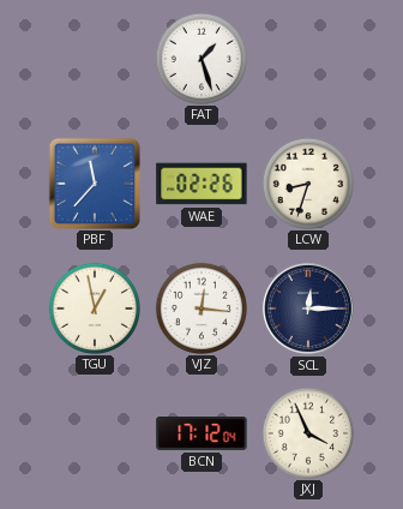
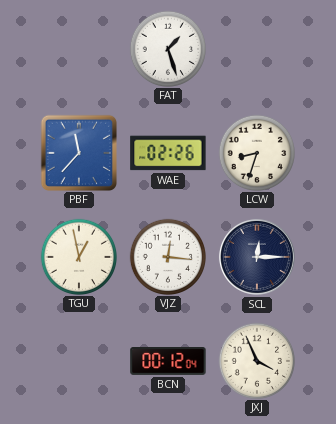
BCN: 17:12 -> 00:12 (168, 362)
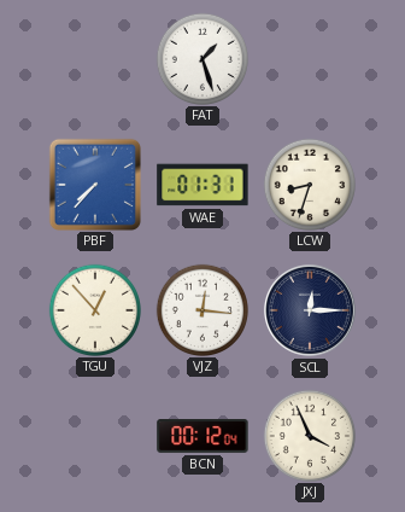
PBF: 11:37 -> 7:37 (94, 184)
WAE: 02:26 -> 01:31 (202, 185)
TGU: 12:58 -> 12:53 (94, 309)
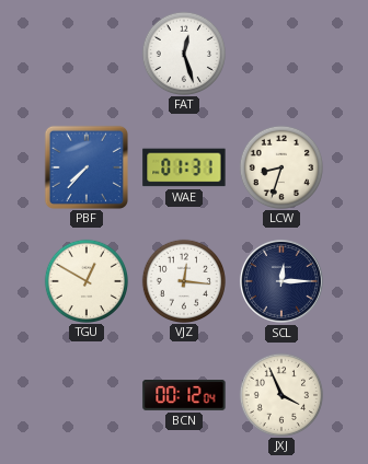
FAT: 1:27 -> 12:27 (183, 53)
TGU: 12:53 -> 12:50 (85, 280)
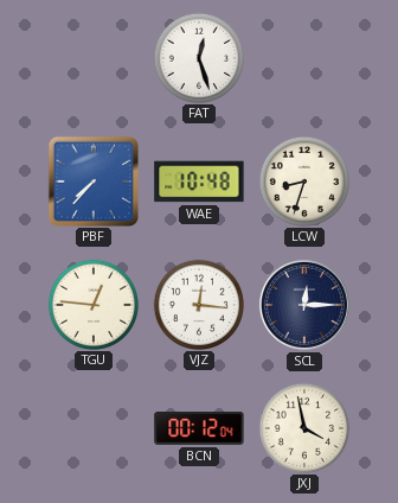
WAE: 01:31 -> 10:48 (199, 182)
TGU: 12:50 -> 12:46 (92, 304)
JXJ: 3:56 -> 3:58 (303, 427)
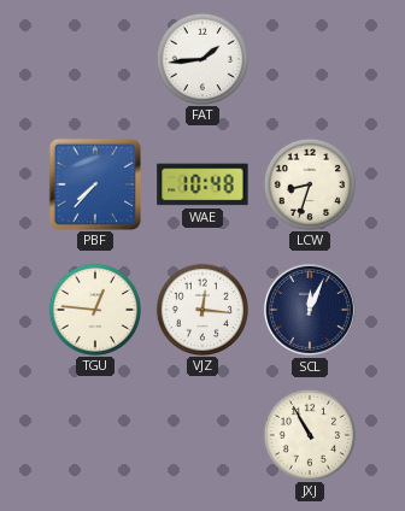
FAT: 12:27 -> 1:44 (201, 58)
SCL: 12:15 -> 12:04 (310, 310)
BCN: 00:12 -> none (199, 429)
JXJ: 3:58 -> 10:55 (309, 434)
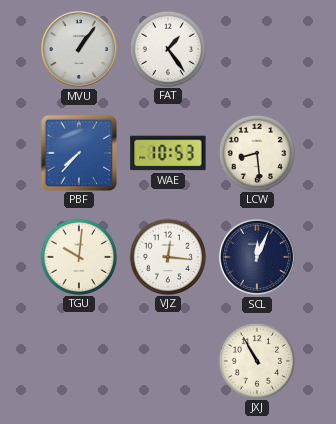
MVU: none -> 1:06 (79, 49)
FAT: 1:44 -> 1:24 (167, 48)
WAE: 10:48 -> 10:53 (168, 153)
LCW: 8:33 -> 8:29 (256, 152)
TGU: 12:46 -> 10:01 (78, 256)
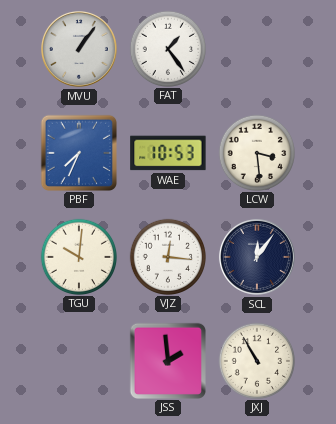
PBF: 7:37 -> 7:34 (78, 152)
LCW: 8:29 -> 3:29 (256, 152)
SCL: 12:04 -> 12:06 (257, 257)
JSS: none -> 1:59 (167, 360)
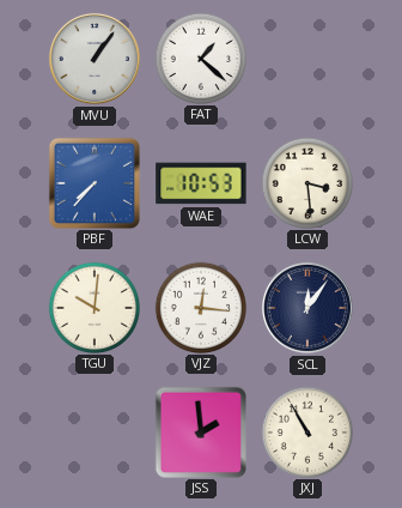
FAT: 1:24 -> 1:22 (200, 58)
PBF: 7:34 -> 7:37 (93, 182)
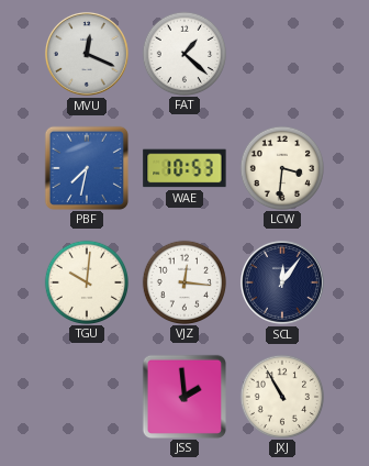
MVU: 1:06 -> 12:19 (87, 54)
PBF: 7:37 -> 7:32 (86, 167)
LCW: 3:29 -> 3:31 (281, 167)
